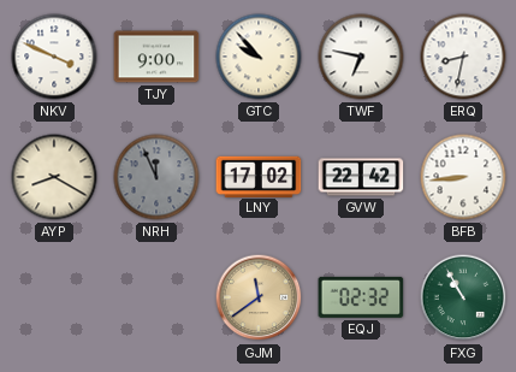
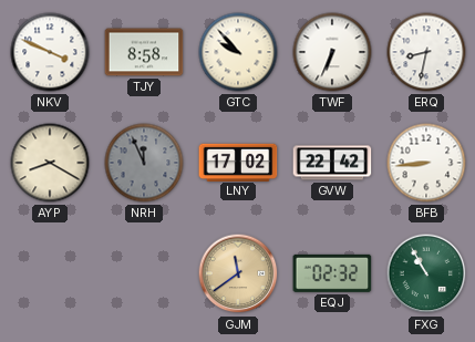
TJY: 9:00 -> 8:58 (144, 52)
TWF: 6:47 -> 6:34 (332, 52)
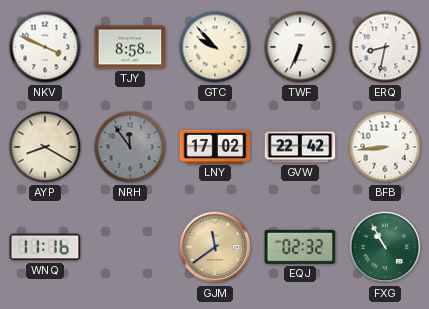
NRH: 11:56 -> 11:54 (130, 147)
WNQ: none -> 11:16 (45, 247)
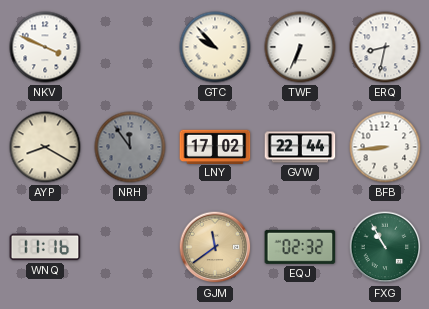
TJY: 8:58 -> none (130, 47)
GVW: 22:42 -> 22:44 (300, 147)
